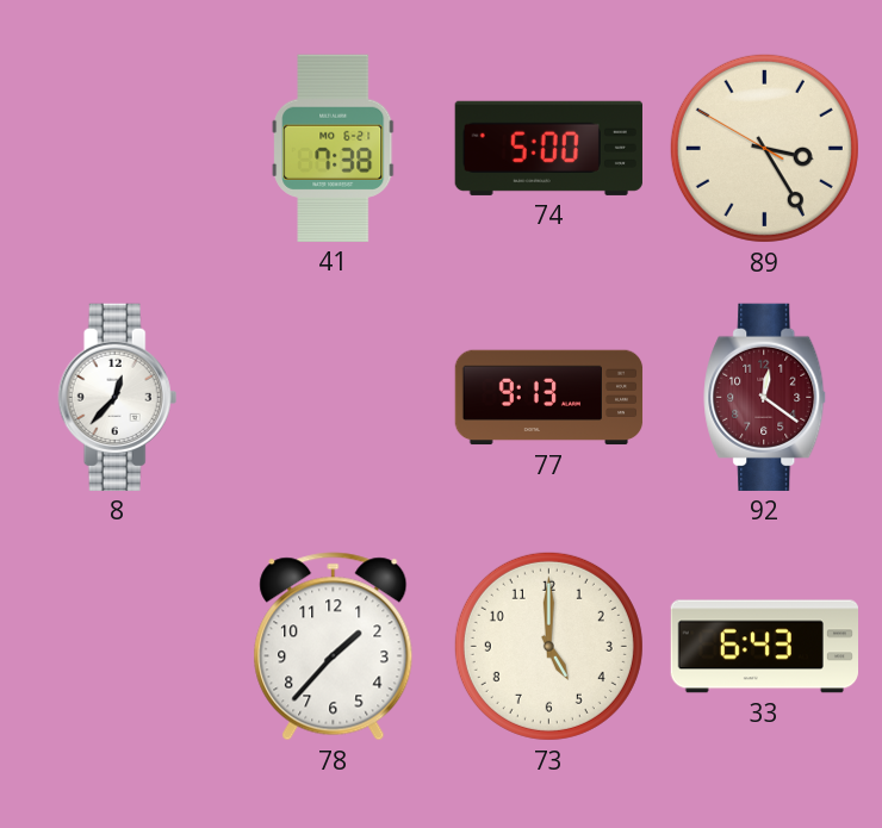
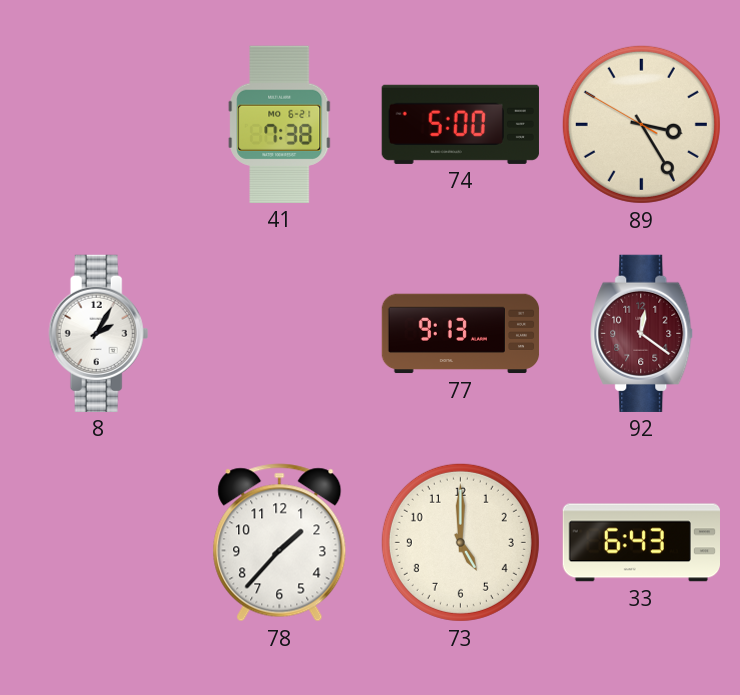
8: 12:37 -> 2:05 (99, 333)
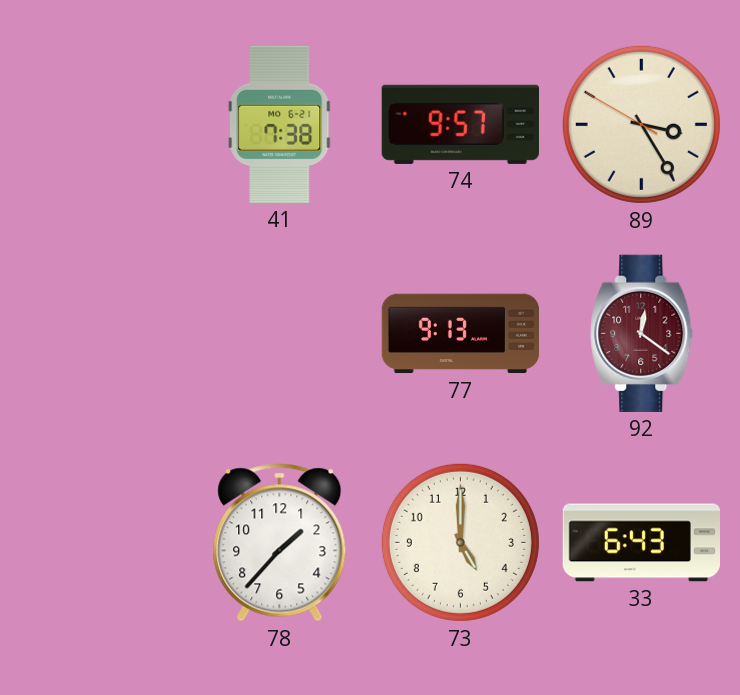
74: 5:00 -> 9:57 (460, 124)
8: 2:05 -> none (99, 333)
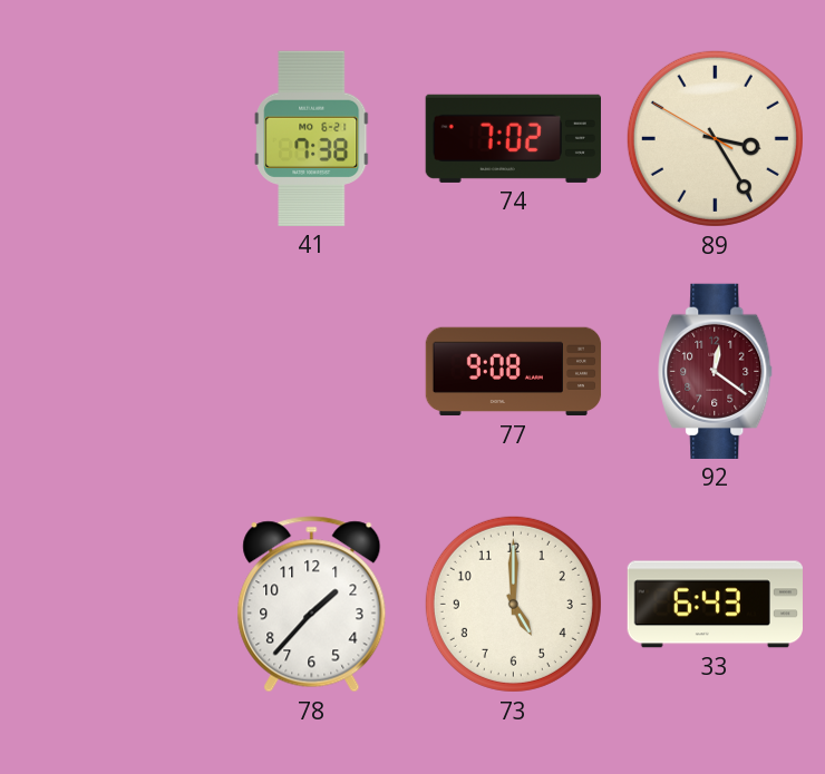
74: 9:57 -> 7:02 (513, 138)
77: 9:13 -> 9:08 (514, 372)
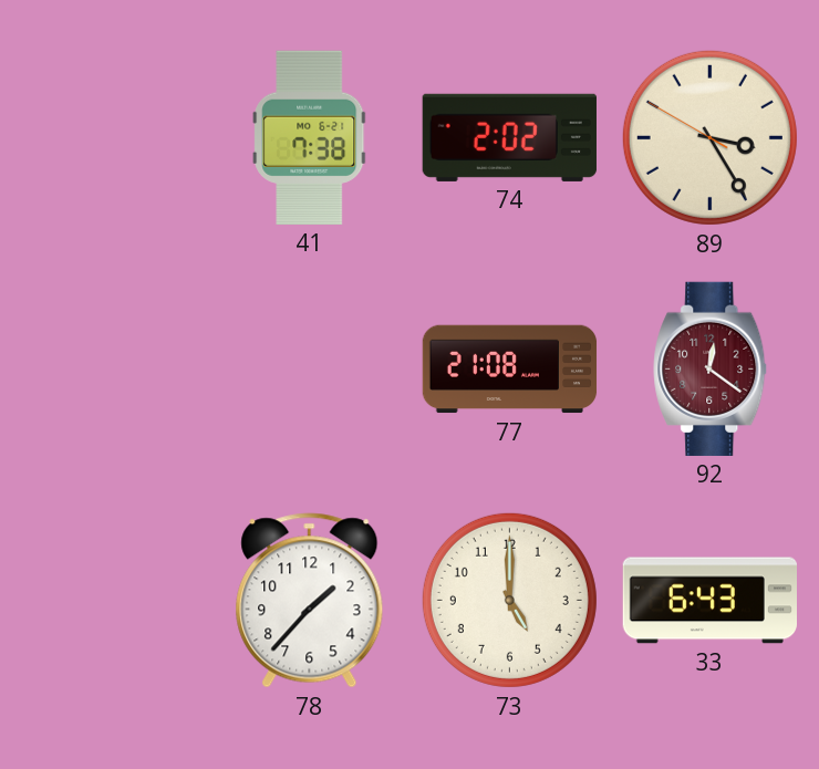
74: 7:02 -> 2:02 (509, 137)
77: 9:08 -> 21:08 (510, 370)
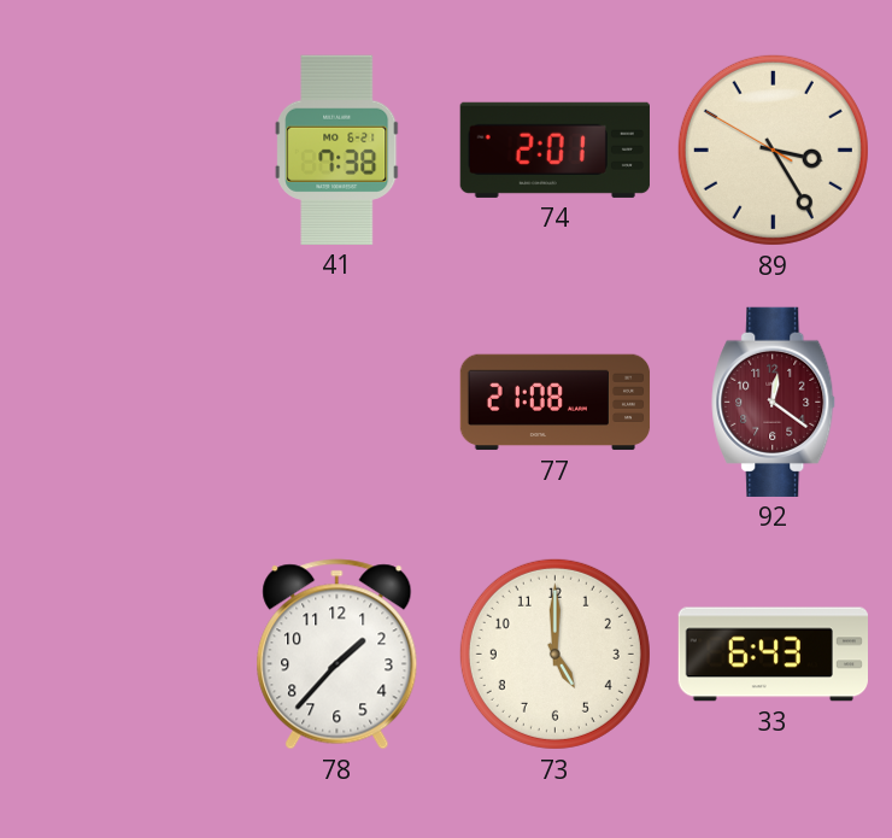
74: 2:02 -> 2:01 (554, 150)
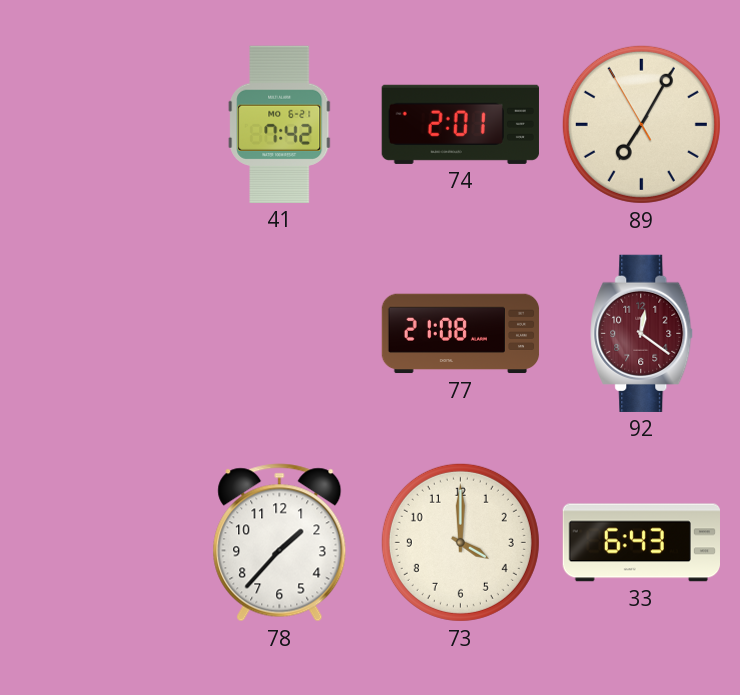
41: 7:38 -> 7:42 (280, 124)
89: 3:24 -> 7:04 (641, 124)
73: 5:00 -> 4:00 (460, 542)
